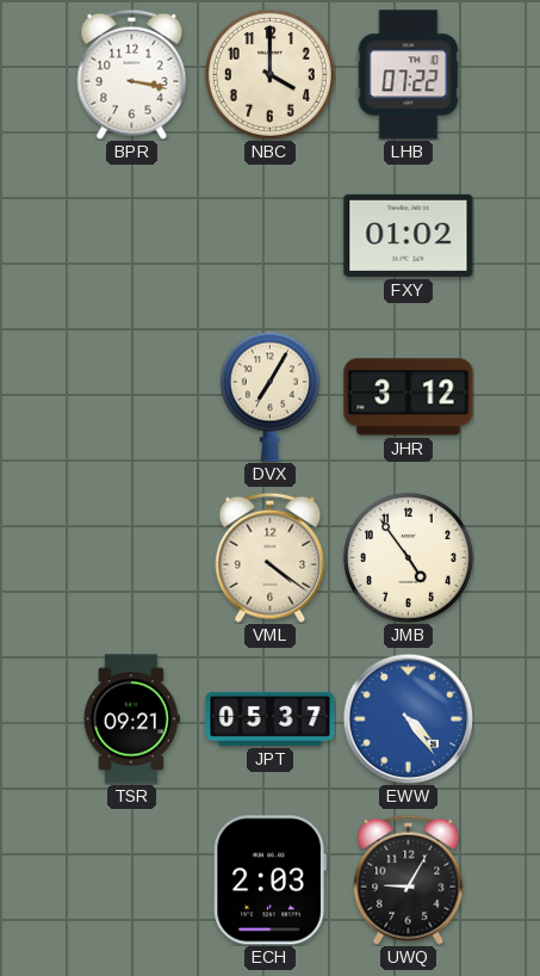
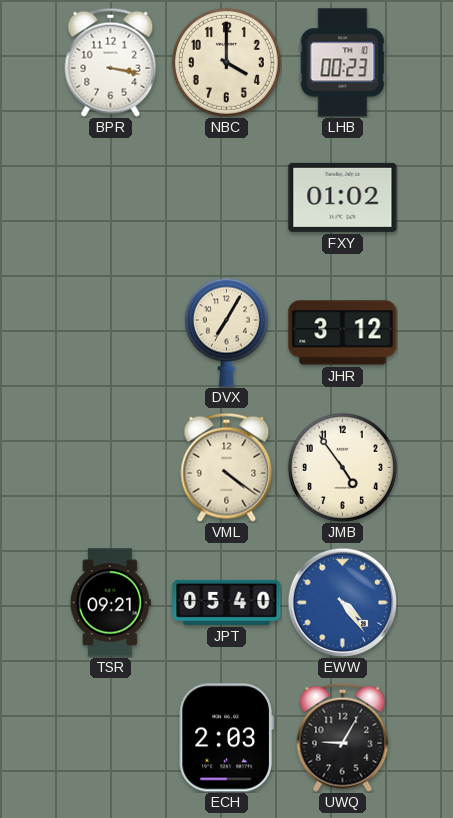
LHB: 07:22 -> 00:23 (343, 63)
JPT: 05:37 -> 05:40 (227, 602)
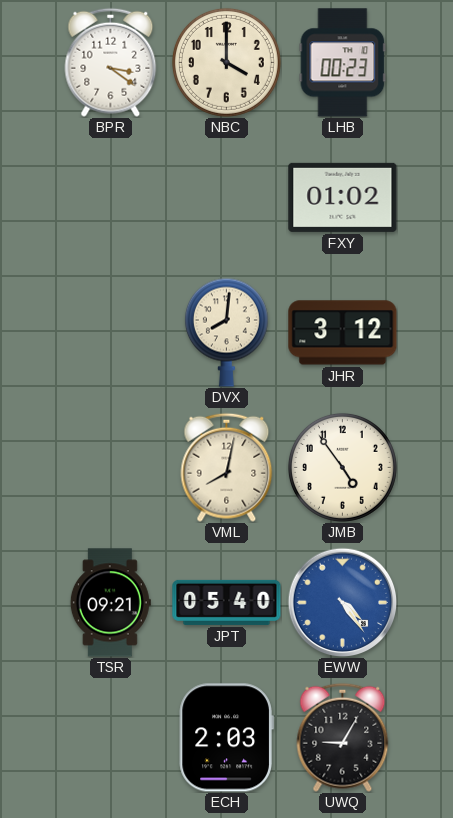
BPR: 3:17 -> 3:21 (111, 62)
DVX: 7:05 -> 8:01 (226, 332)
VML: 4:21 -> 8:02 (227, 467)
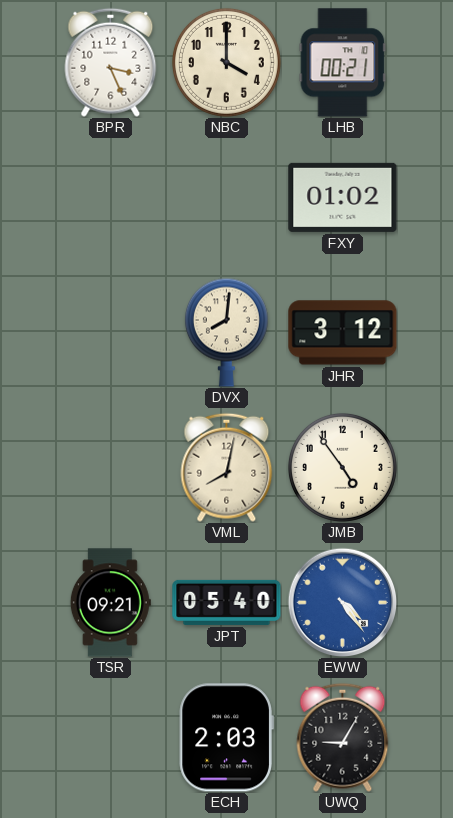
BPR: 3:21 -> 3:26 (111, 62)
LHB: 00:23 -> 00:21 (343, 63)
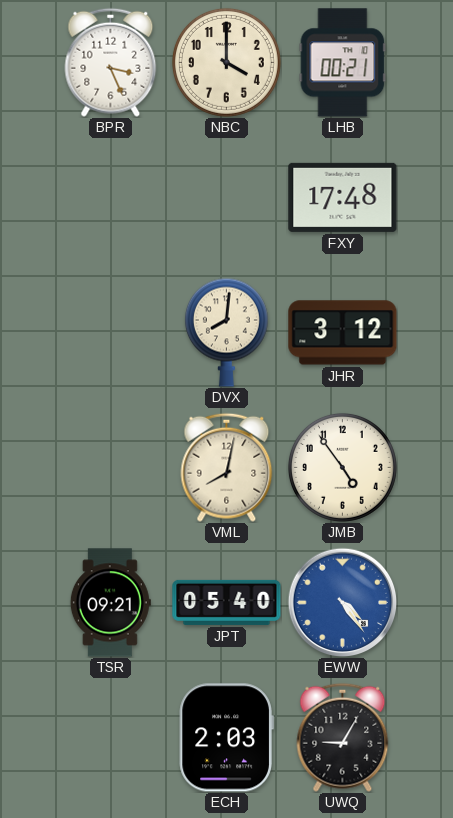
FXY: 01:02 -> 17:48 (343, 197)
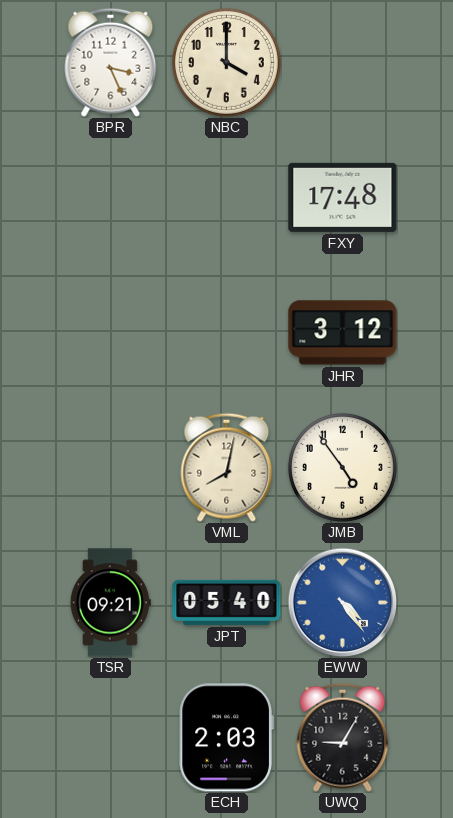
LHB: 00:21 -> none (343, 63)
DVX: 8:01 -> none (226, 332)
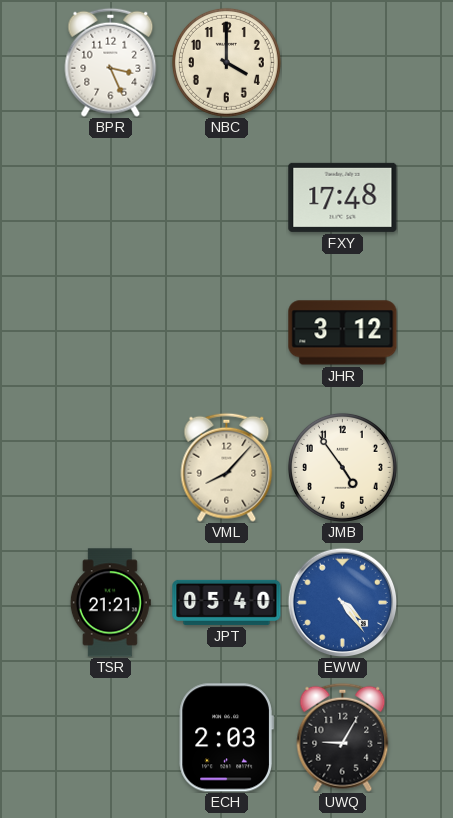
VML: 8:02 -> 8:07 (227, 467)
TSR: 09:21 -> 21:21 (110, 603)
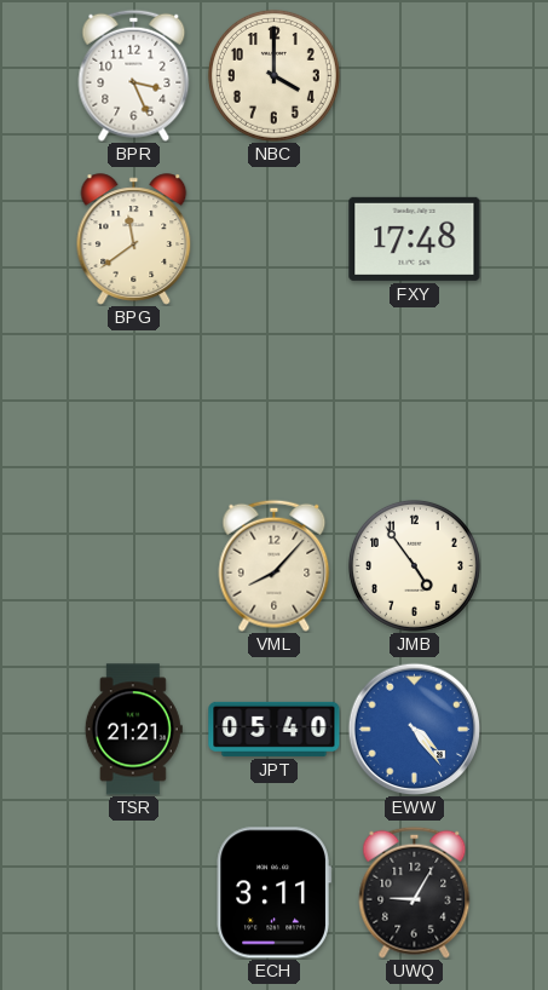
BPG: none -> 11:39 (134, 240)
JHR: 3:12 -> none (343, 333)
ECH: 2:03 -> 3:11 (273, 893)
